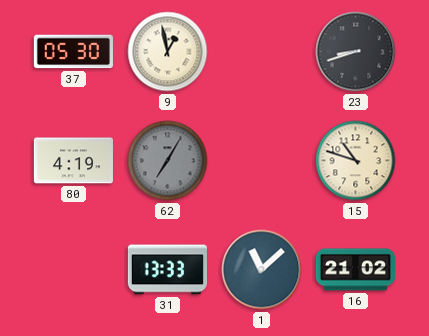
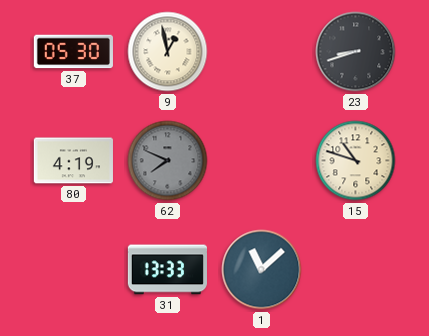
62: 7:05 -> 7:49 (168, 161)
16: 21:02 -> none (355, 270)
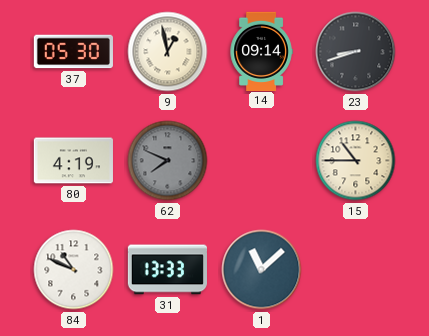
14: none -> 09:14 (261, 51)
15: 10:48 -> 10:45 (356, 161)
84: none -> 10:49 (74, 270)
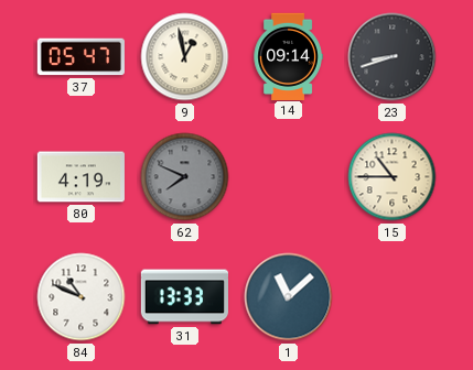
37: 05:30 -> 05:47 (80, 57)
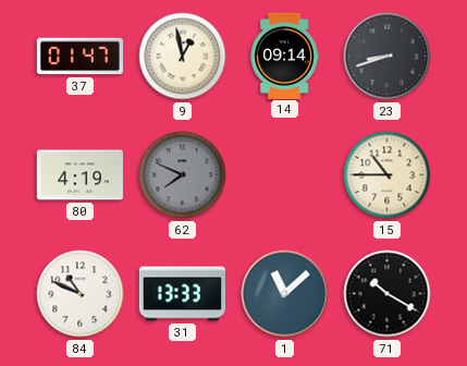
37: 05:47 -> 01:47 (79, 57)
71: none -> 10:20 (388, 294)
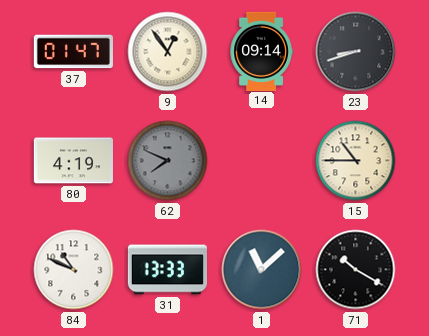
9: 12:58 -> 12:54 (168, 52)
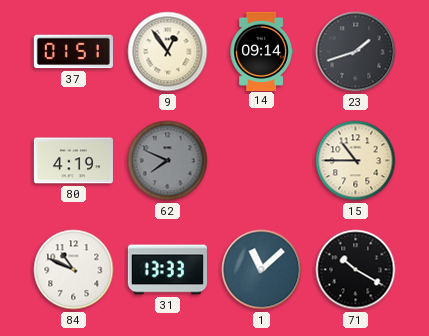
37: 01:47 -> 01:51 (73, 52)
23: 8:42 -> 1:42 (356, 52)
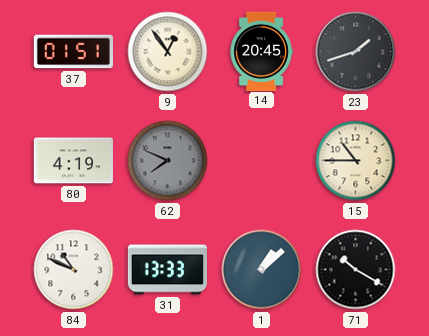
14: 09:14 -> 20:45 (261, 51)
1: 11:08 -> 1:08 (262, 270)
